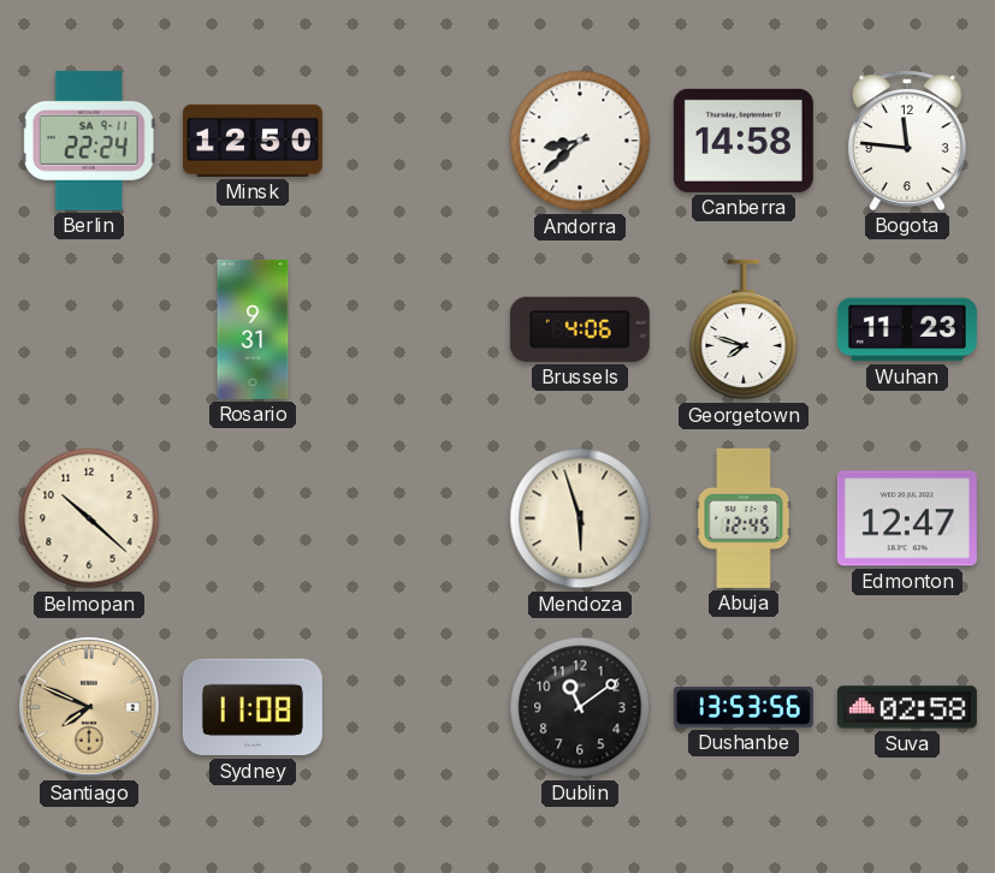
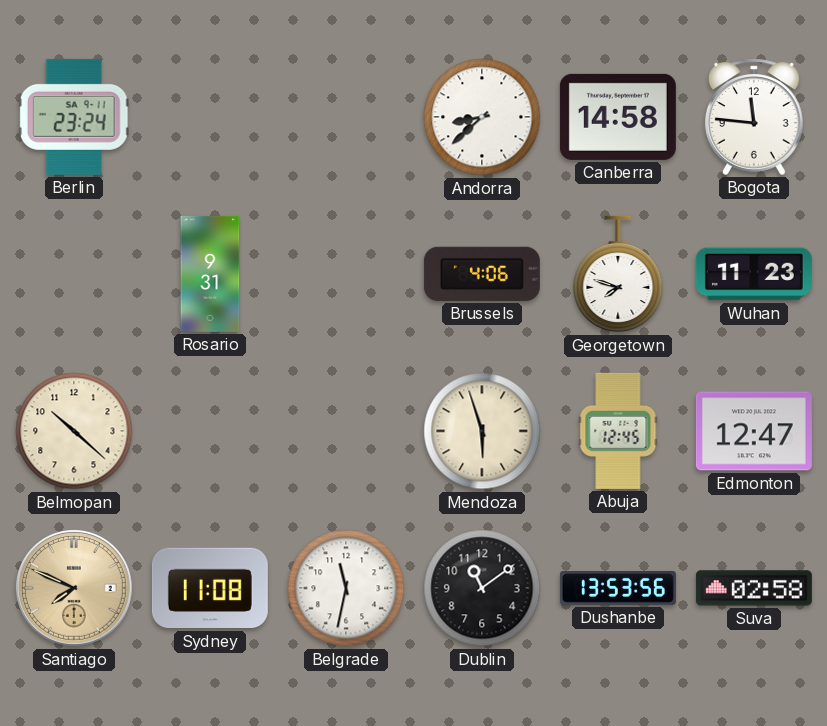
Berlin: 22:24 -> 23:24 (74, 117)
Minsk: 12:50 -> none (253, 141)
Belgrade: none -> 11:32 (346, 588)
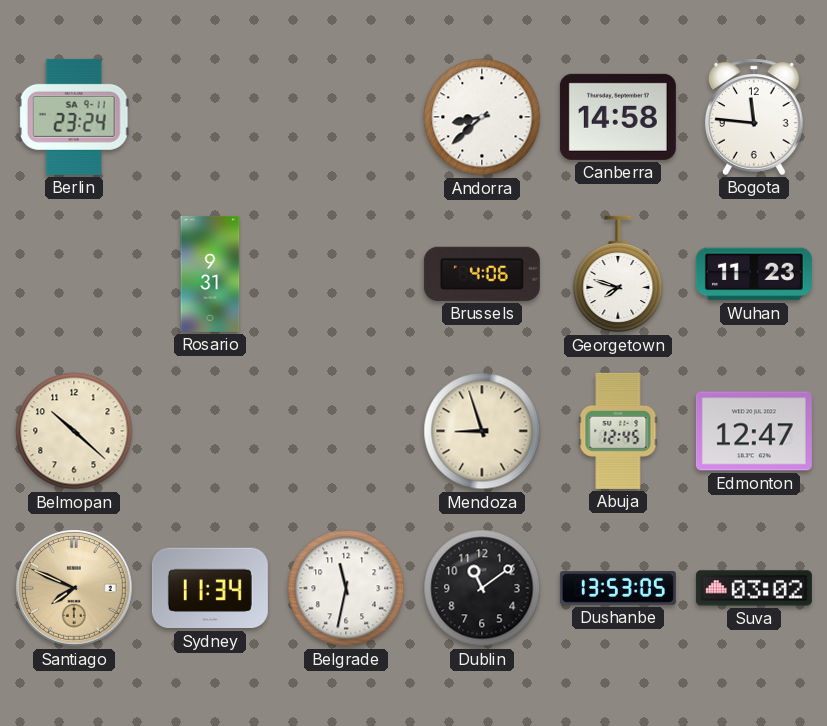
Mendoza: 5:57 -> 8:57 (482, 431)
Sydney: 11:08 -> 11:34 (210, 588)
Dushanbe: 13:53:56 -> 13:53:05 (618, 589)
Suva: 02:58 -> 03:02 (754, 588)
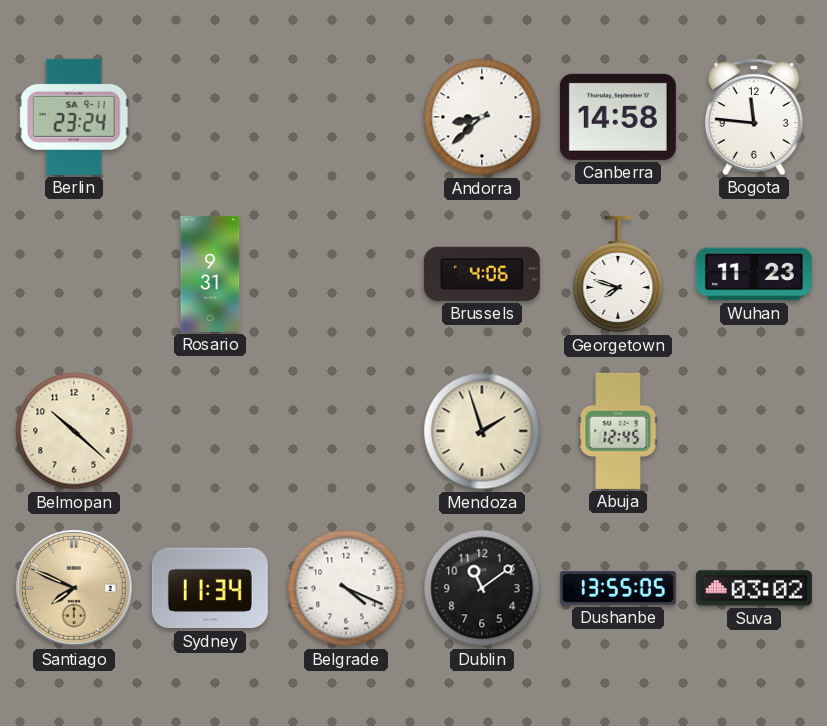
Mendoza: 8:57 -> 1:57 (482, 431)
Edmonton: 12:47 -> none (754, 431)
Belgrade: 11:32 -> 4:19 (346, 588)
Dushanbe: 13:53 -> 13:55 (618, 589)
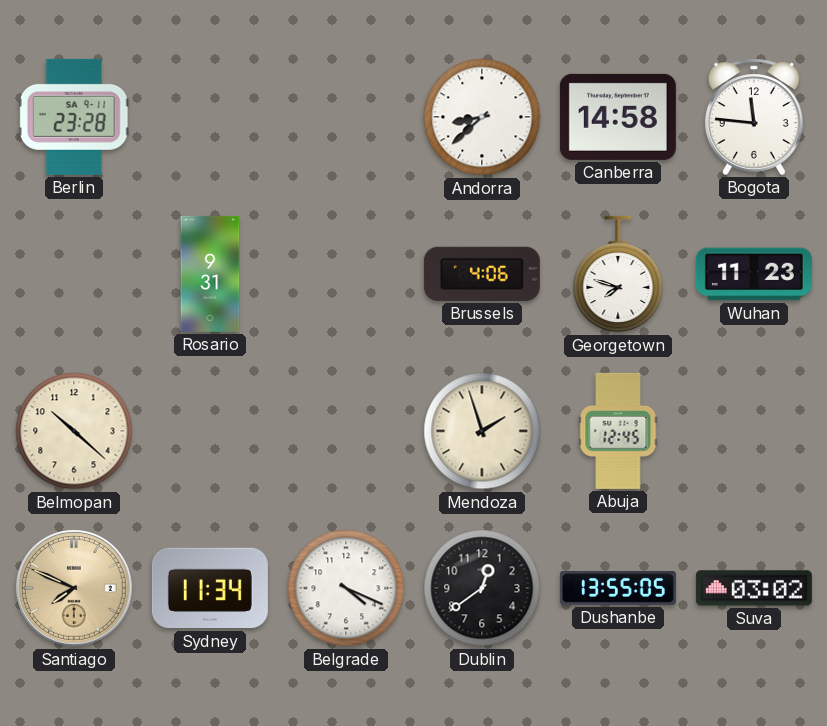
Berlin: 23:24 -> 23:28 (74, 117)
Dublin: 11:09 -> 12:39 (482, 588)
